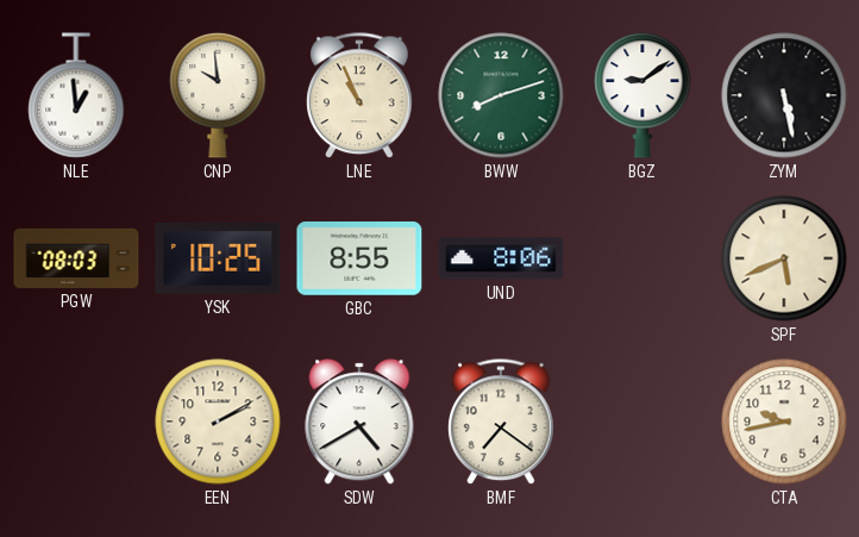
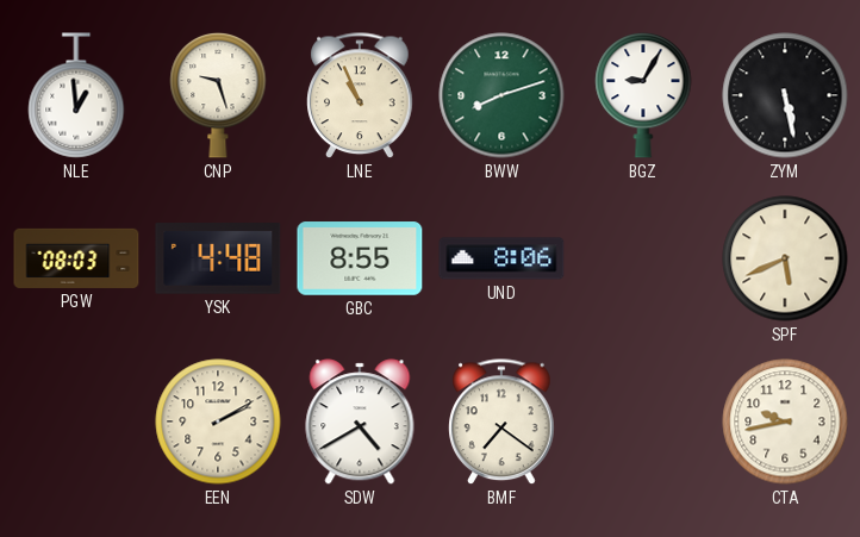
CNP: 9:59 -> 9:27 (218, 95)
BGZ: 9:09 -> 9:05 (643, 95)
YSK: 10:25 -> 4:48 (218, 258)
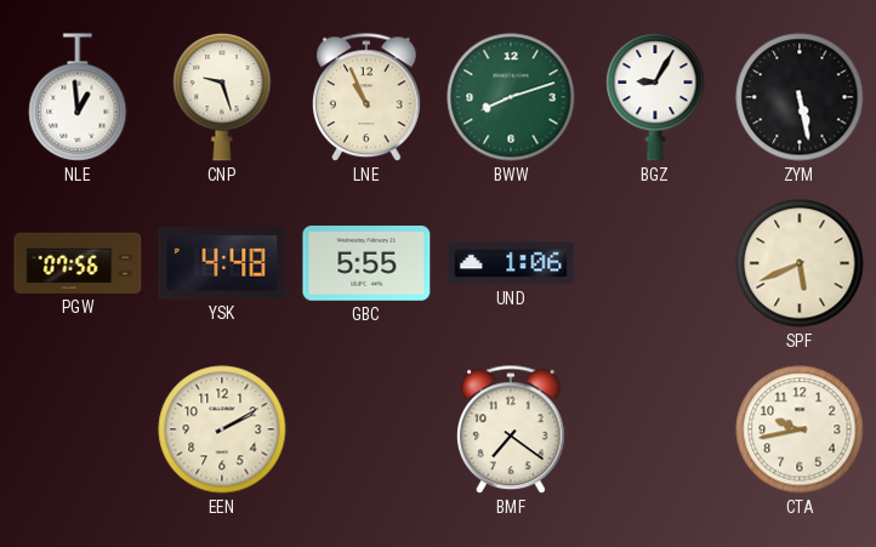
PGW: 08:03 -> 07:56 (78, 263)
GBC: 8:55 -> 5:55 (366, 263)
UND: 8:06 -> 1:06 (511, 263)
SDW: 4:40 -> none (360, 422)
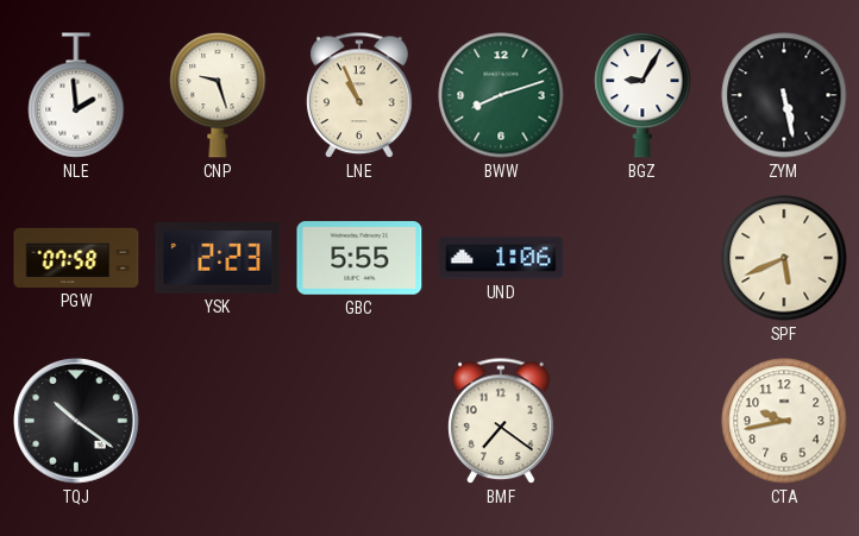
NLE: 12:59 -> 1:59 (76, 95)
PGW: 07:56 -> 07:58 (76, 258)
YSK: 4:48 -> 2:23 (218, 258)
TQJ: none -> 10:21 (76, 421)
EEN: 2:10 -> none (222, 429)
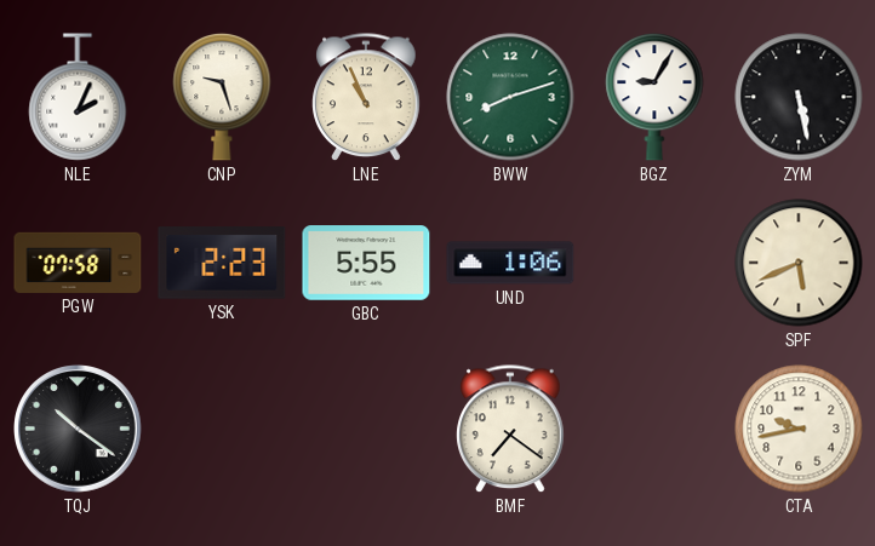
NLE: 1:59 -> 2:04 (78, 97)
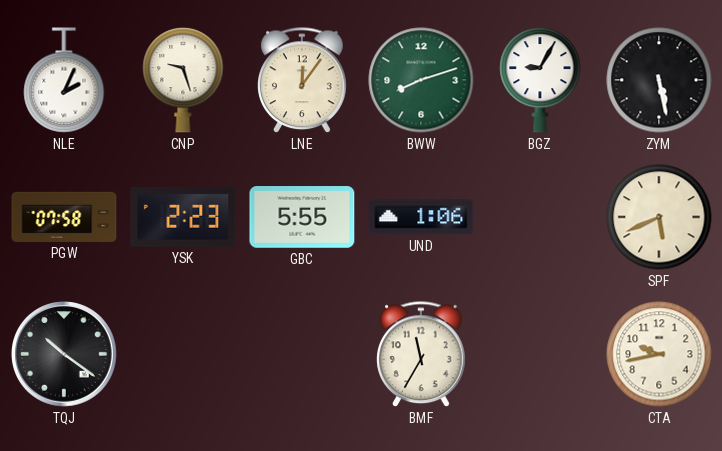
LNE: 10:56 -> 12:06 (302, 81)
BMF: 7:21 -> 11:35 (421, 355)
